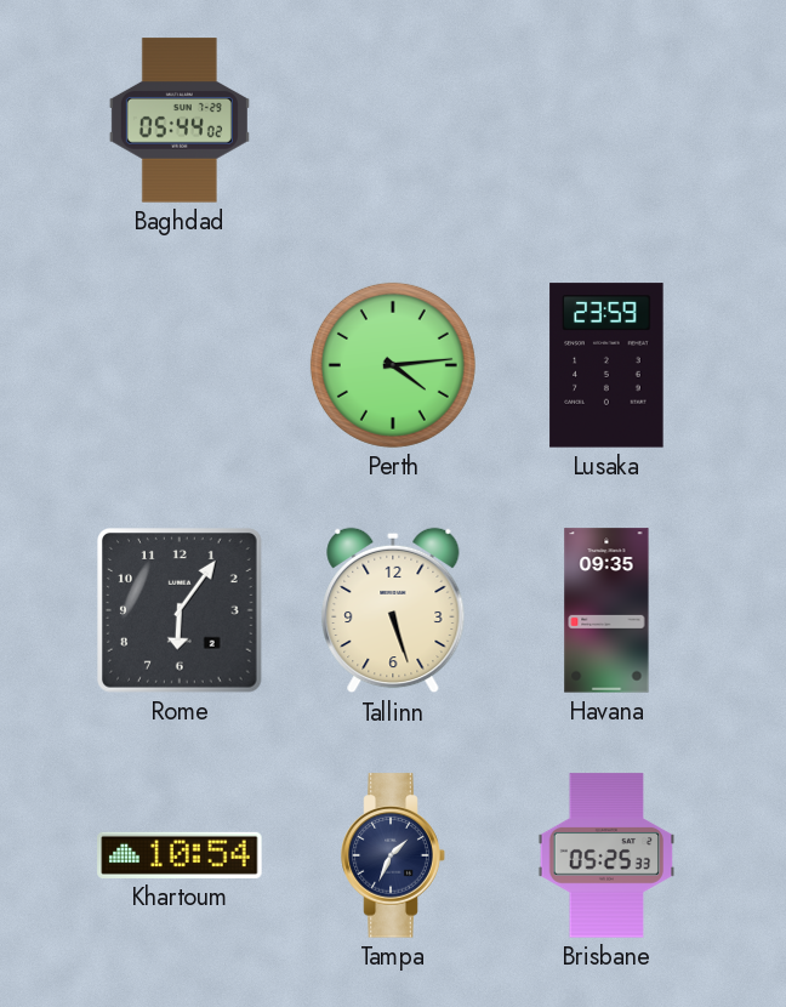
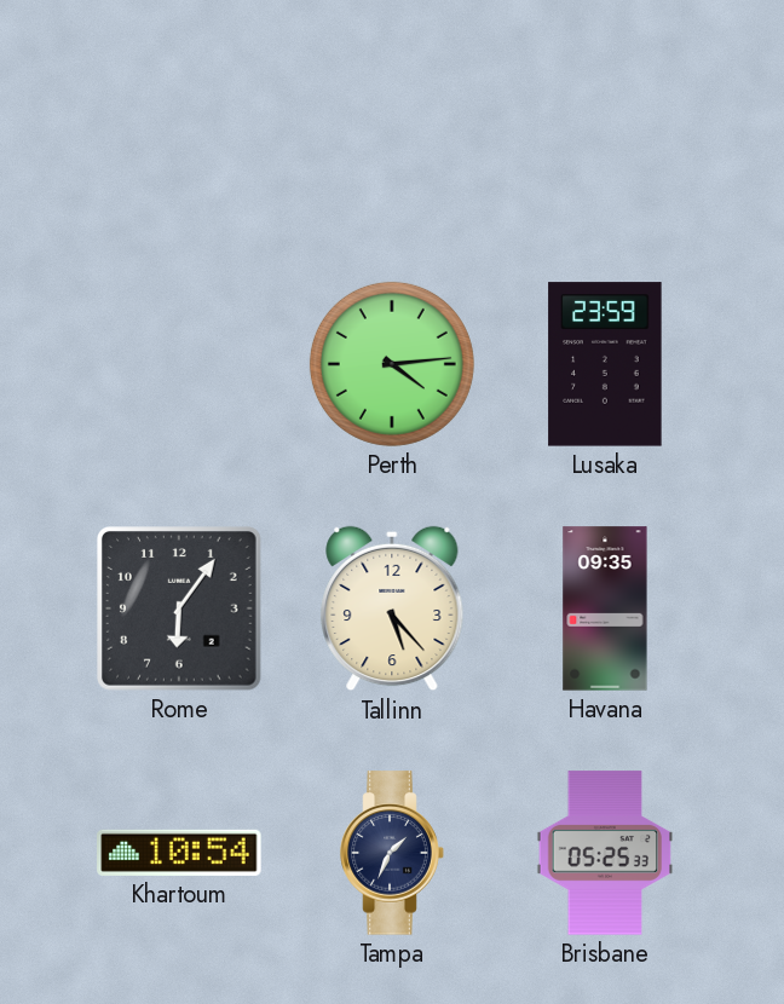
Baghdad: 05:44 -> none (180, 120)
Tallinn: 5:27 -> 5:23 (392, 608)
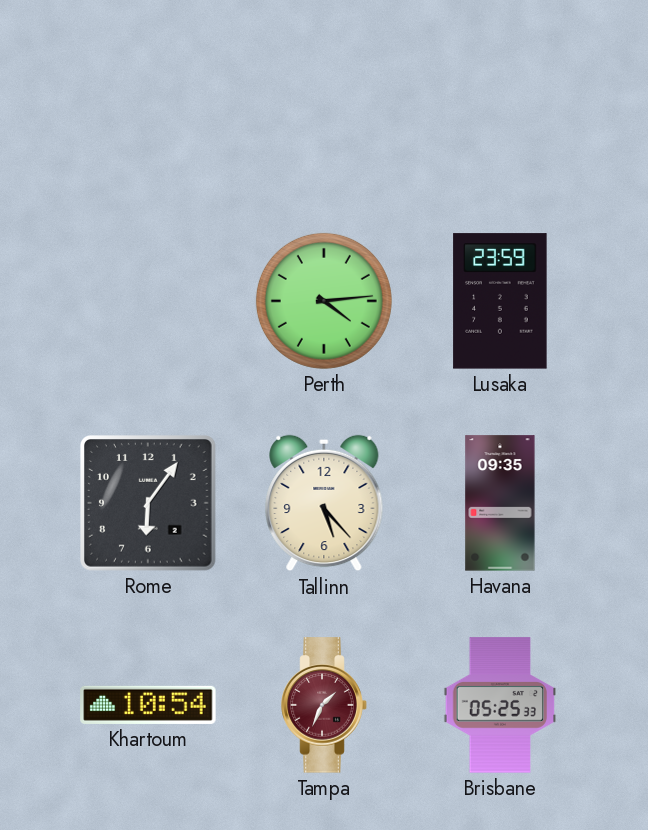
Tampa dial: navy -> burgundy (324, 705)
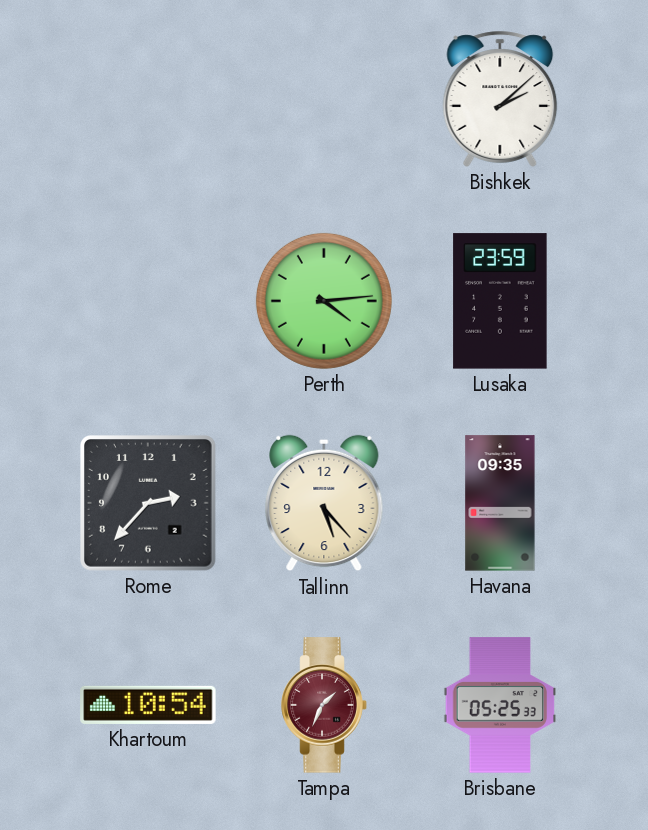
Bishkek: none -> 2:08 (500, 99)
Rome: 6:06 -> 2:37 (149, 504)
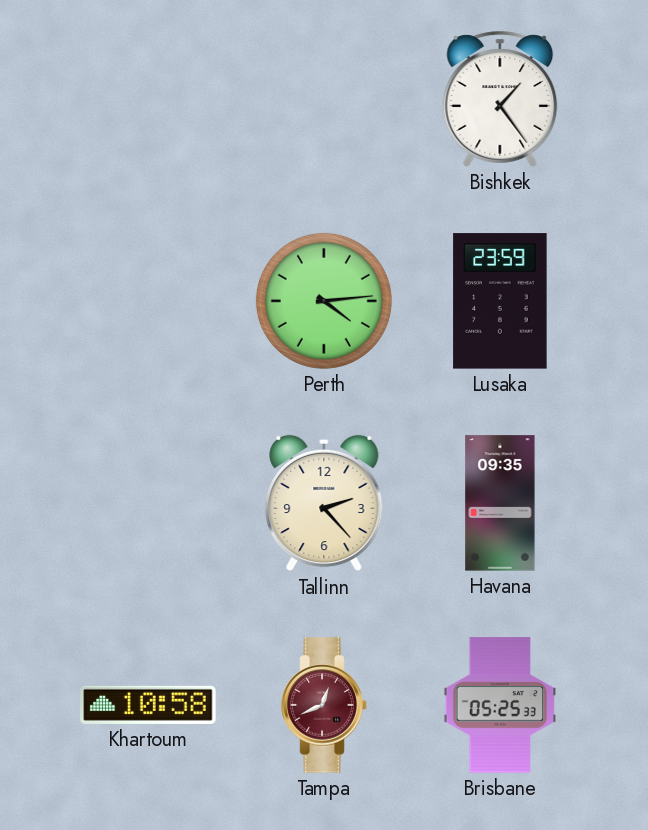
Bishkek: 2:08 -> 1:24 (500, 99)
Rome: 2:37 -> none (149, 504)
Tallinn: 5:23 -> 2:23 (324, 503)
Khartoum: 10:54 -> 10:58 (148, 705)
Tampa: 1:34 -> 12:41 (324, 705)
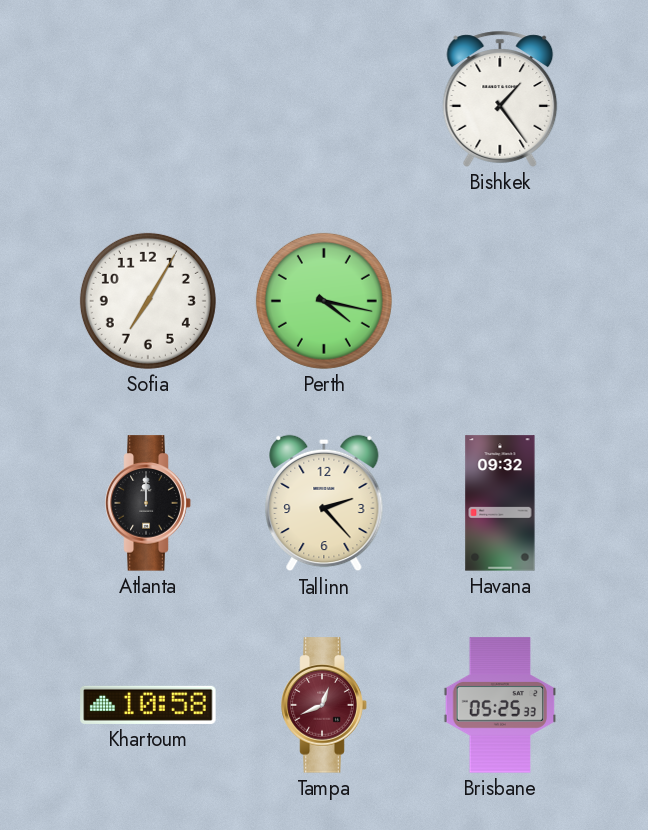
Sofia: none -> 7:05 (148, 301)
Perth: 4:14 -> 4:17 (324, 301)
Lusaka: 23:59 -> none (500, 301)
Atlanta: none -> 12:00 (148, 503)
Havana: 09:35 -> 09:32 (500, 503)
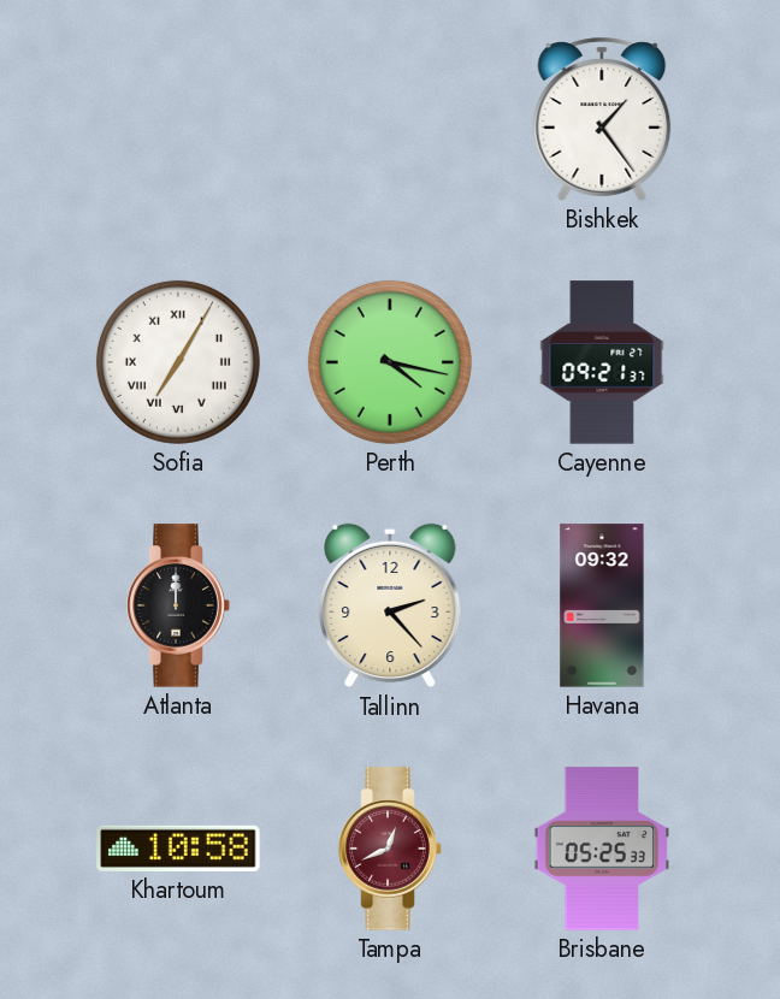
Sofia numerals: Arabic -> Roman (178, 362)
Cayenne: none -> 09:21 (602, 362)
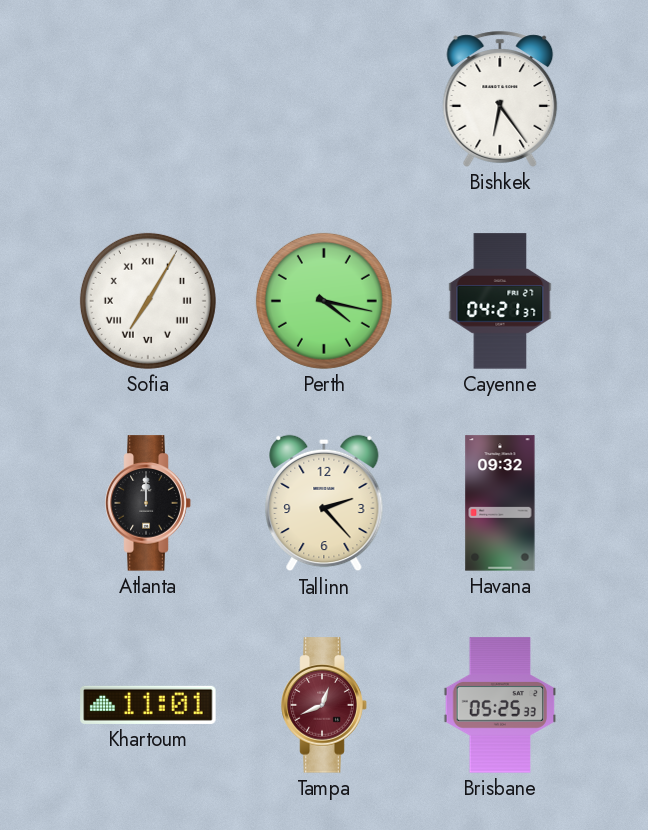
Bishkek: 1:24 -> 6:24 (500, 99)
Cayenne: 09:21 -> 04:21 (500, 301)
Khartoum: 10:58 -> 11:01 (148, 705)
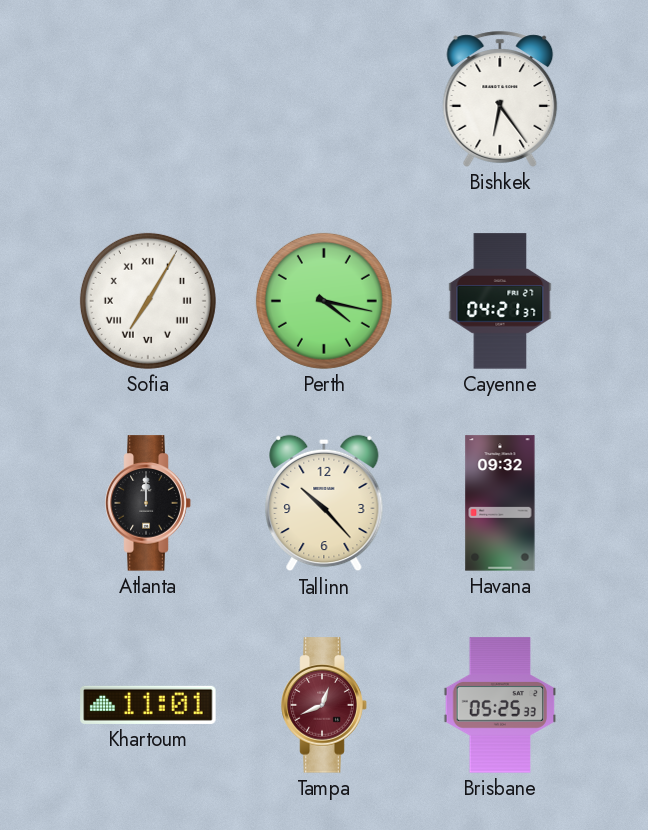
Tallinn: 2:23 -> 10:23 (324, 503)
